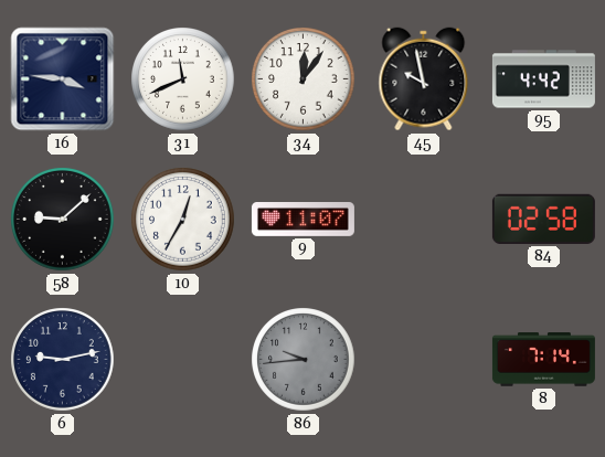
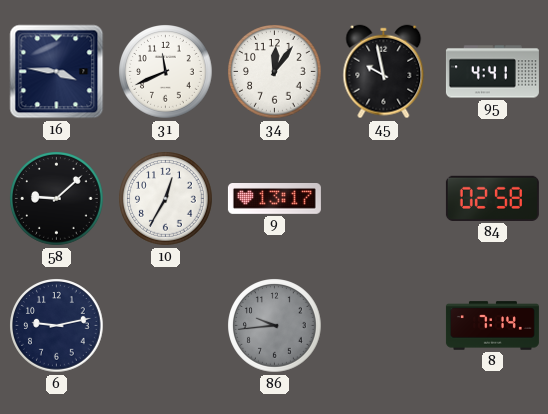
95: 4:42 -> 4:41 (492, 72)
9: 11:07 -> 13:17 (274, 199)
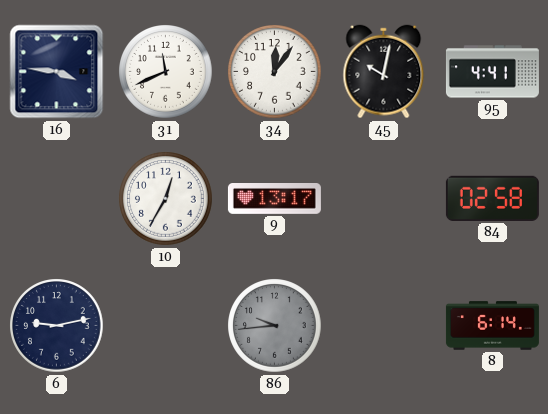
45: 9:58 -> 10:02 (384, 72)
58: 9:08 -> none (57, 199)
8: 7:14 -> 6:14 (492, 326)
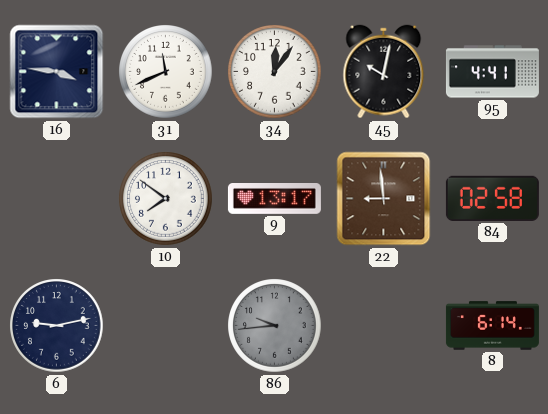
10: 12:35 -> 7:51 (166, 199)
22: none -> 8:59 (384, 199)
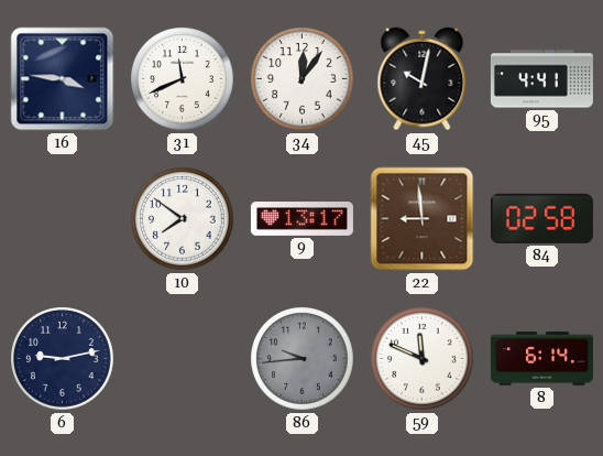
59: none -> 11:49 (423, 359)
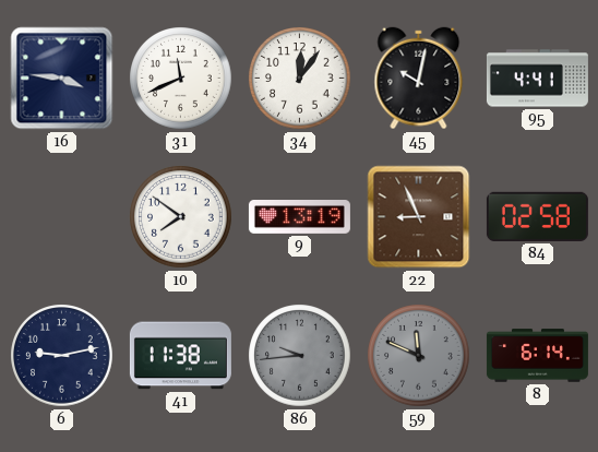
9: 13:17 -> 13:19 (299, 217)
22: 8:59 -> 8:56 (419, 217)
41: none -> 11:38 (180, 356)
59 dial: white -> grey (419, 356)
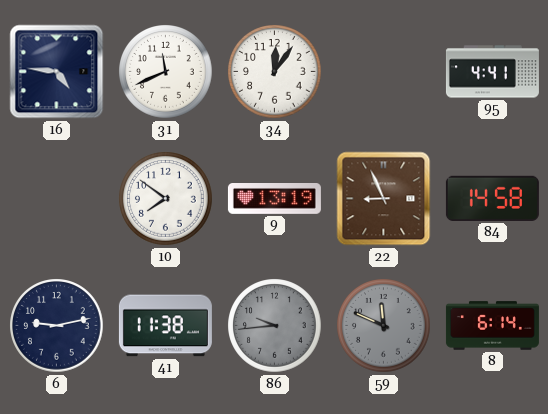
16: 3:46 -> 4:46 (57, 72)
45: 10:02 -> none (419, 79)
84: 02:58 -> 14:58 (492, 198)
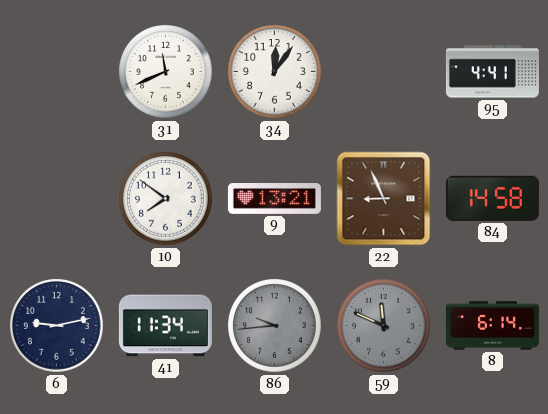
16: 4:46 -> none (57, 72)
9: 13:19 -> 13:21 (274, 199)
41: 11:38 -> 11:34 (165, 326)
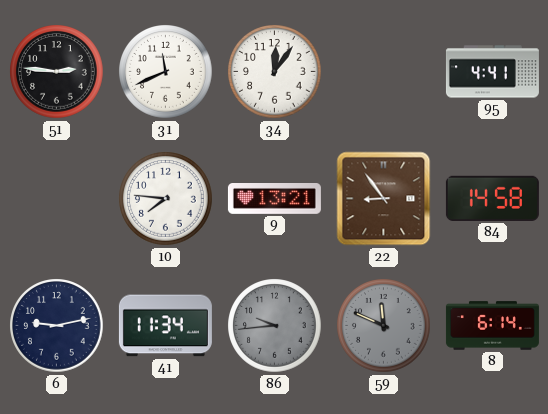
51: none -> 2:46 (57, 72)
10: 7:51 -> 7:46 (166, 199)
22: 8:56 -> 8:54 (384, 199)
